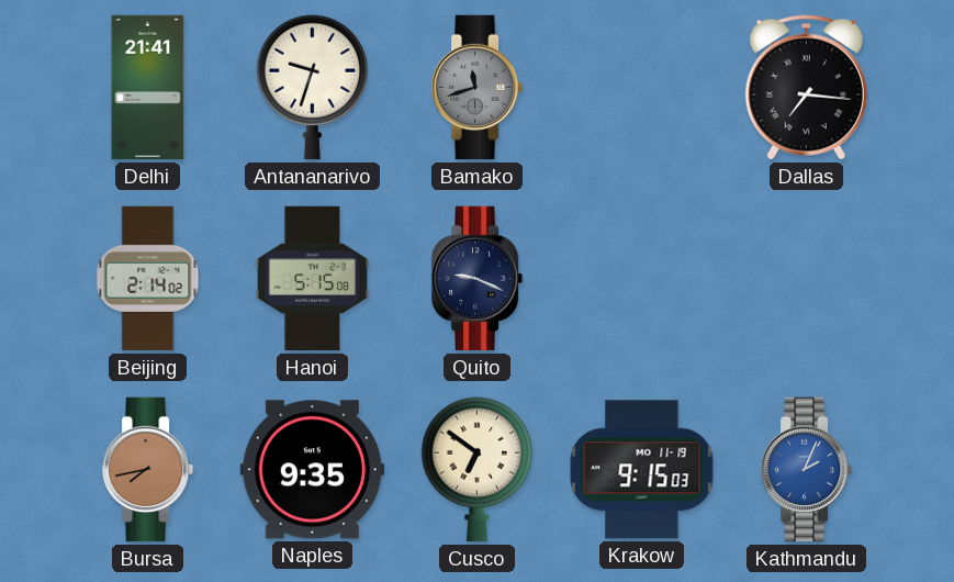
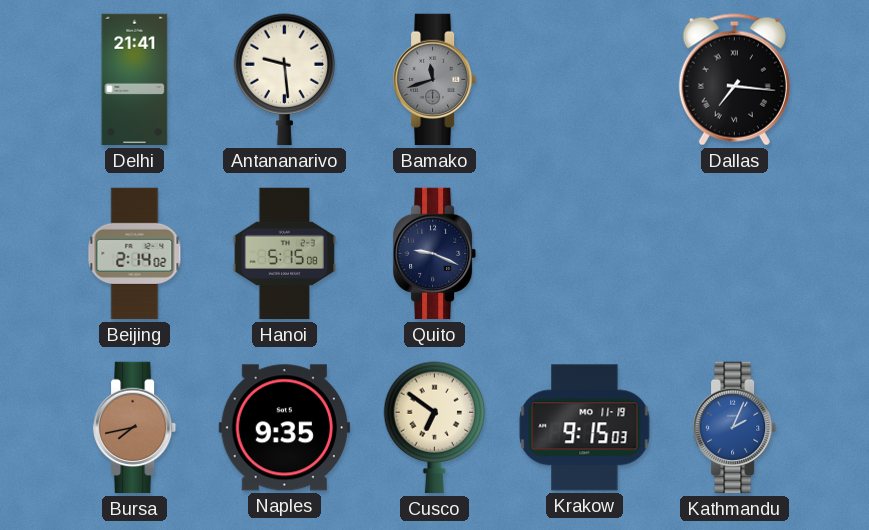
Antananarivo: 9:33 -> 9:29 (285, 80)
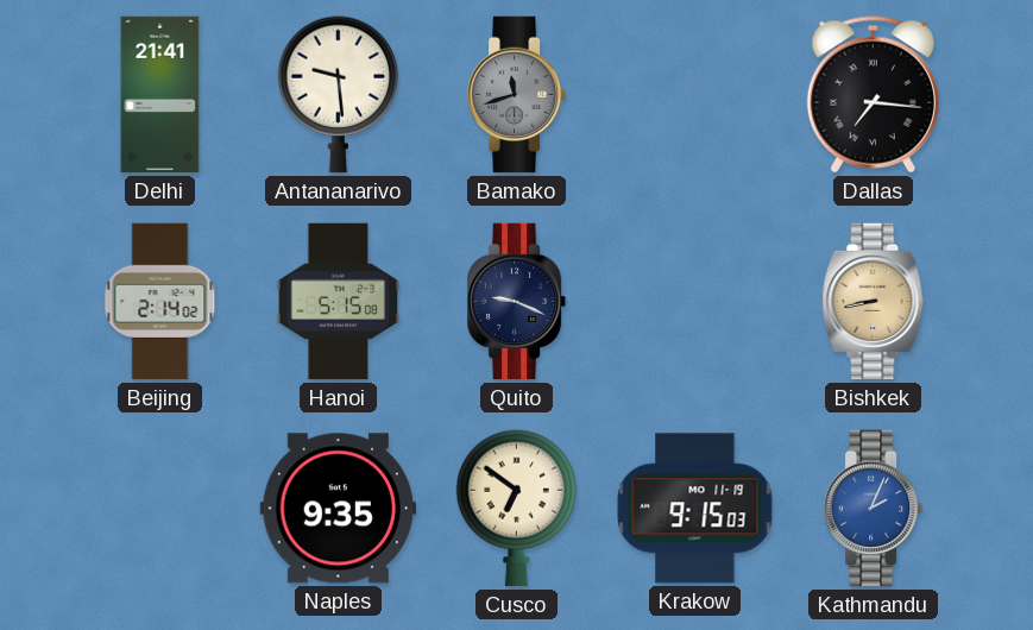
Bishkek: none -> 8:43 (874, 302)
Bursa: 7:43 -> none (135, 428)
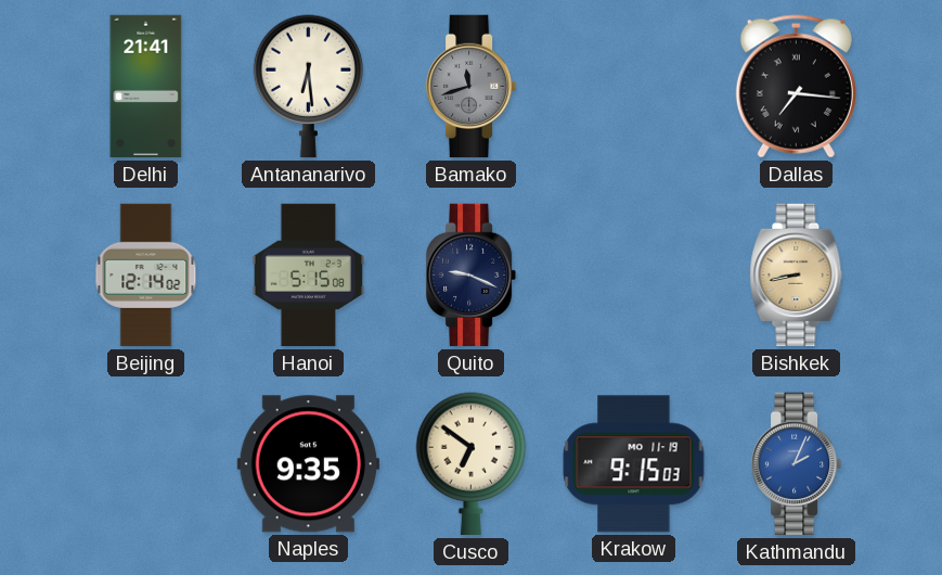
Antananarivo: 9:29 -> 6:29 (309, 87)
Beijing: 2:14 -> 12:14 (146, 276)
